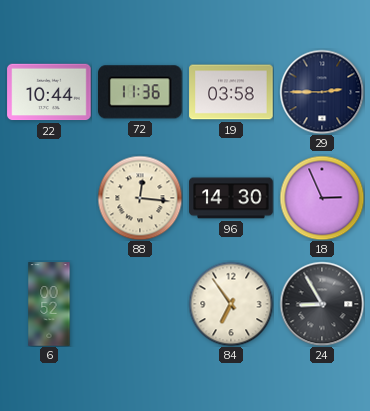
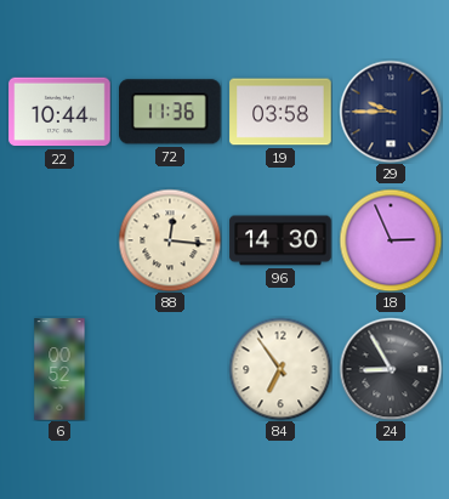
29: 2:45 -> 9:45 (391, 112)
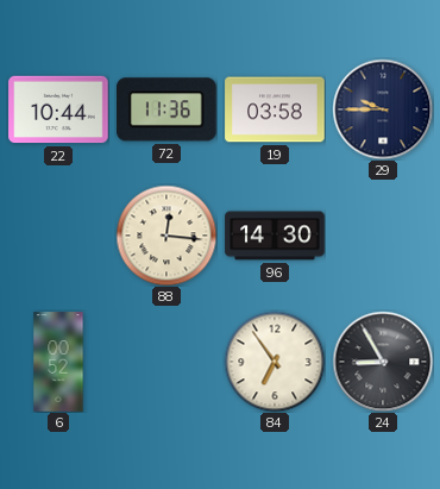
18: 2:56 -> none (391, 240)
